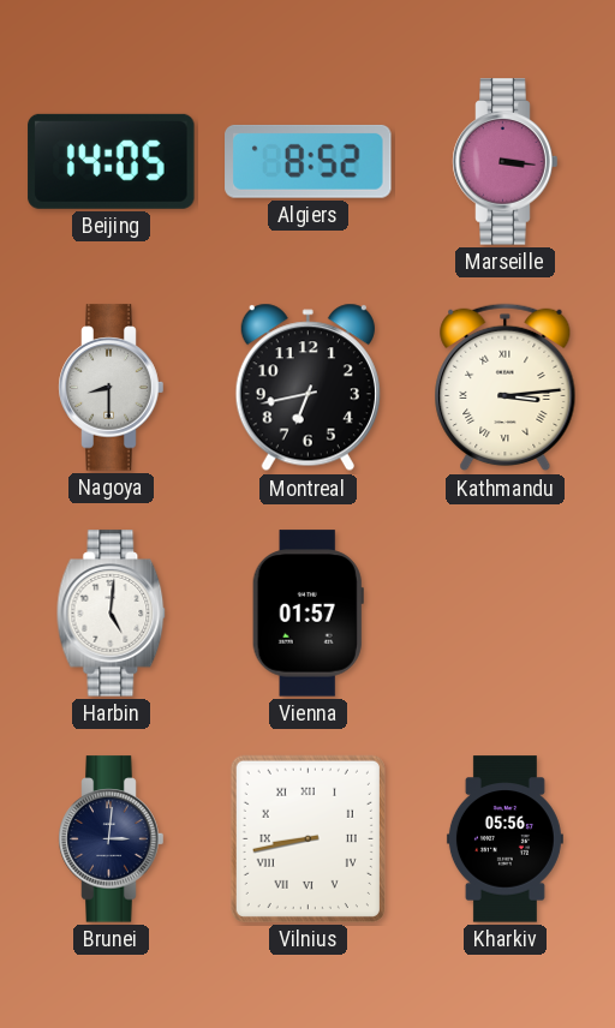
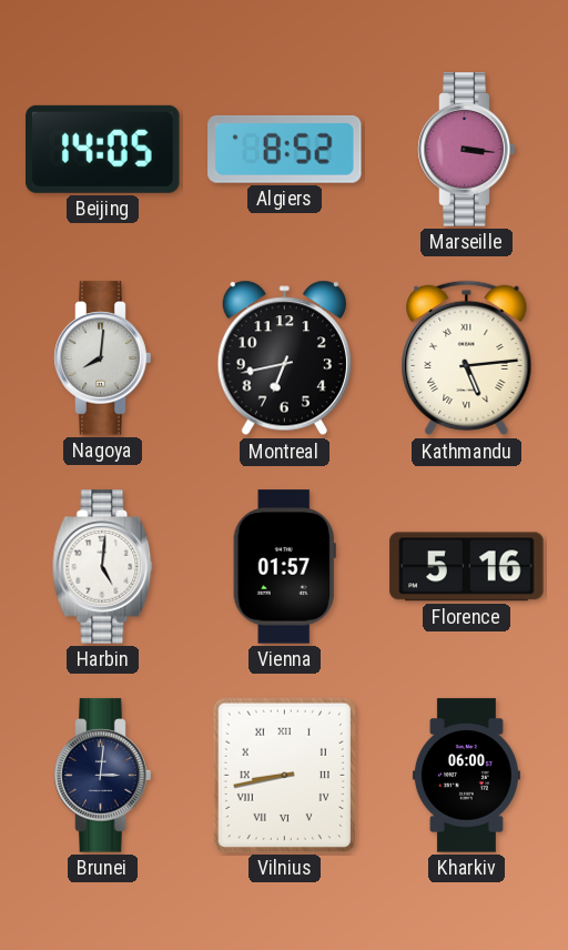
Nagoya: 8:30 -> 8:01 (103, 358)
Kathmandu: 3:14 -> 5:14 (467, 358)
Florence: none -> 5:16 (467, 567)
Kharkiv: 05:56 -> 06:00 (466, 776)
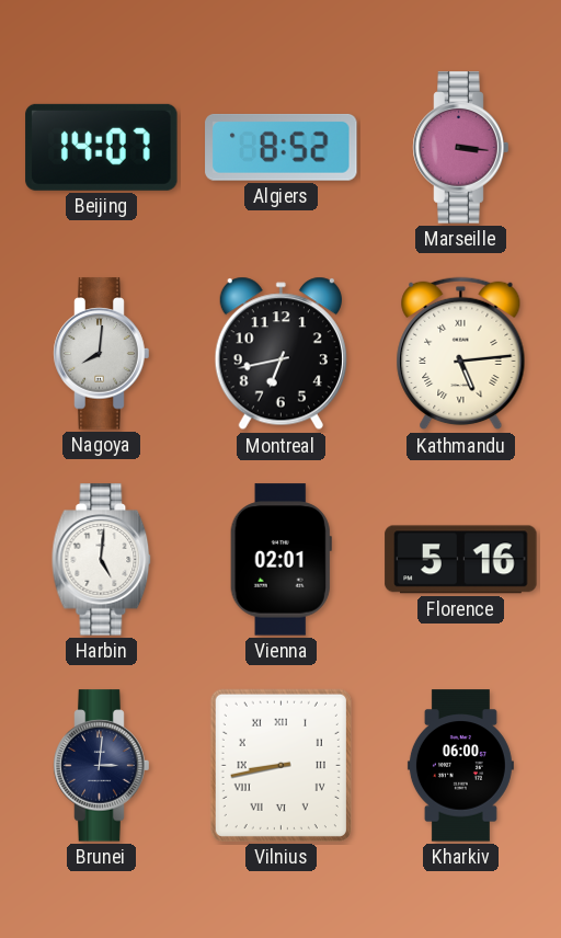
Beijing: 14:05 -> 14:07 (102, 147)
Vienna: 01:57 -> 02:01 (280, 560)
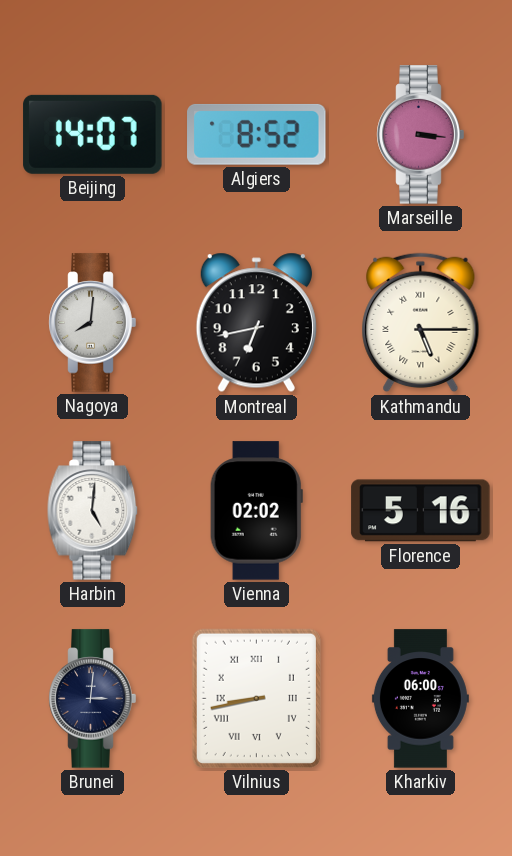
Kathmandu: 5:14 -> 5:15 (421, 323)
Vienna: 02:01 -> 02:02 (256, 511)
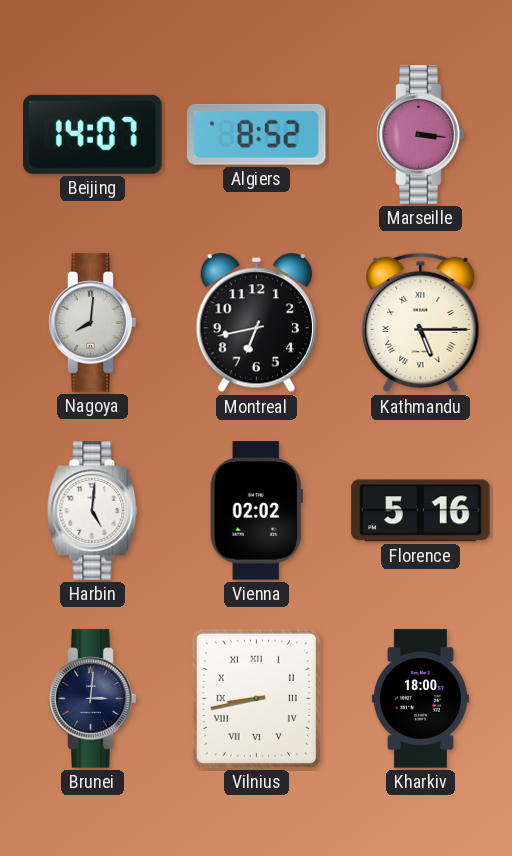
Kharkiv: 06:00 -> 18:00 (420, 699)
